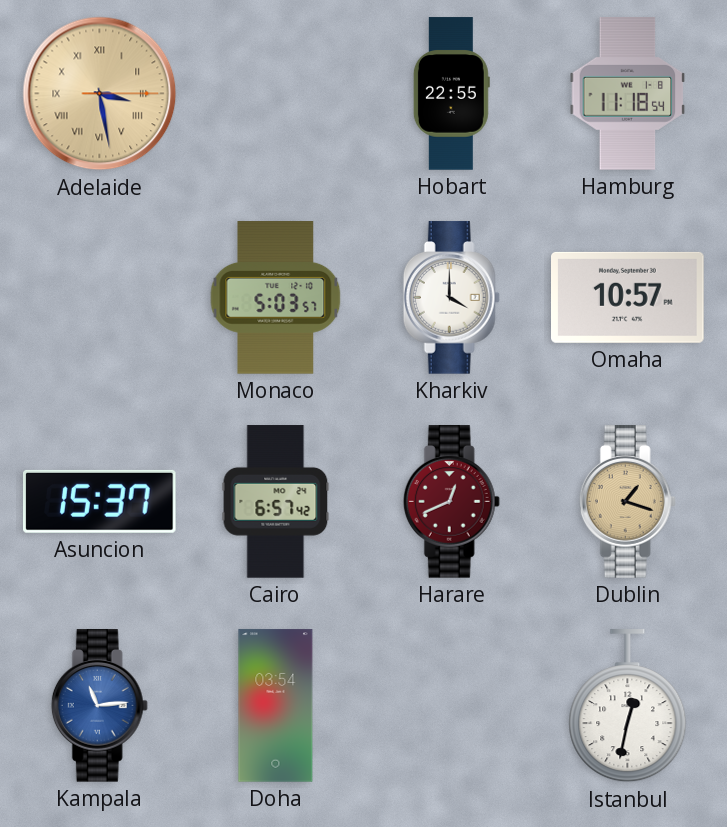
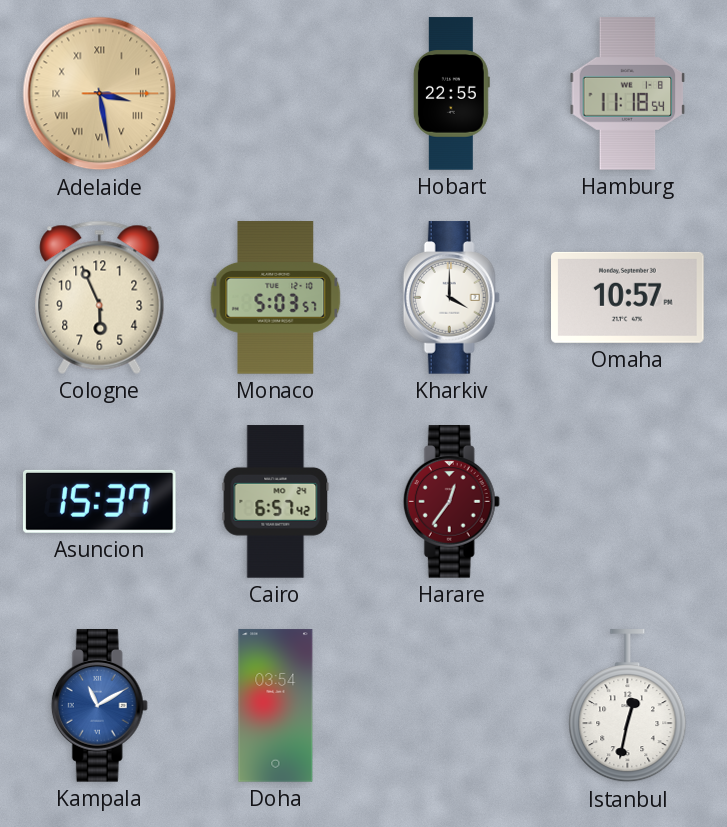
Cologne: none -> 5:56 (100, 297)
Harare: 12:41 -> 12:36 (451, 502)
Dublin: 1:18 -> none (627, 502)
Kampala: 11:14 -> 11:10 (99, 706)
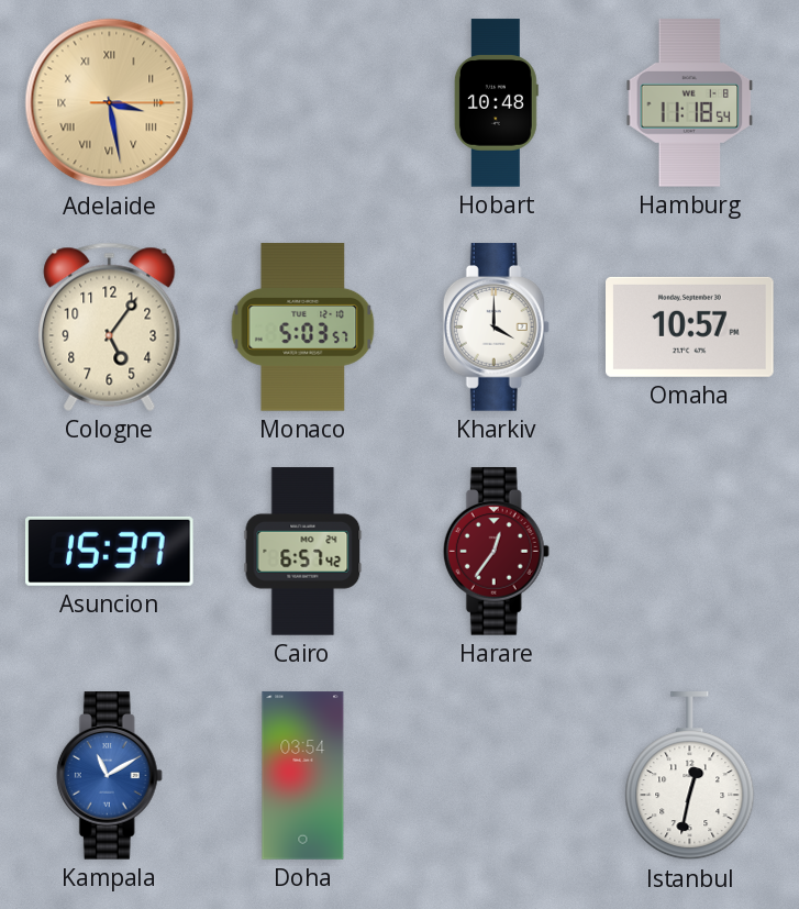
Hobart: 22:55 -> 10:48 (496, 103)
Cologne: 5:56 -> 5:06 (110, 326)
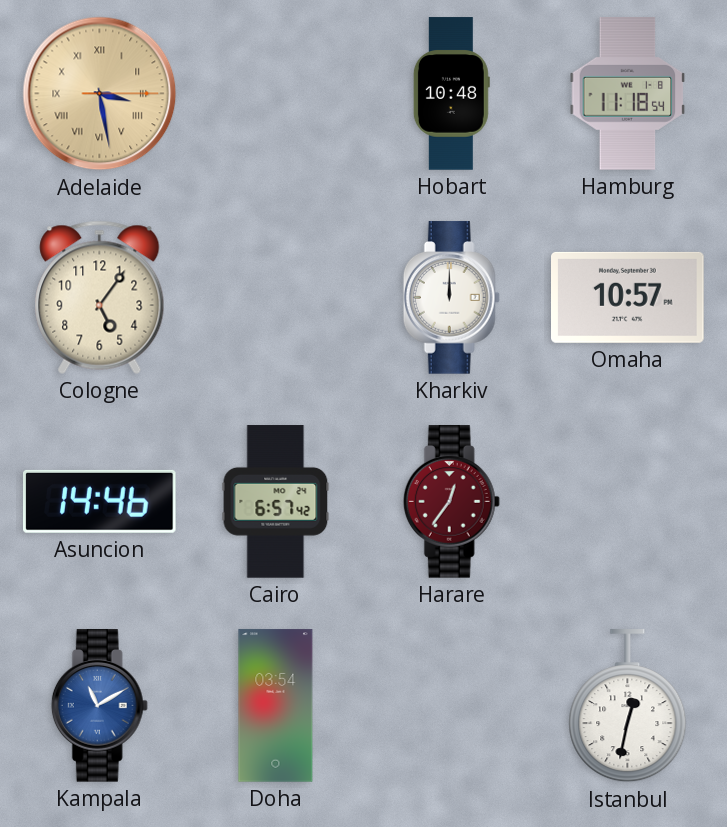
Monaco: 5:03 -> none (303, 328)
Kharkiv: 4:00 -> 12:00 (451, 298)
Asuncion: 15:37 -> 14:46 (100, 501)
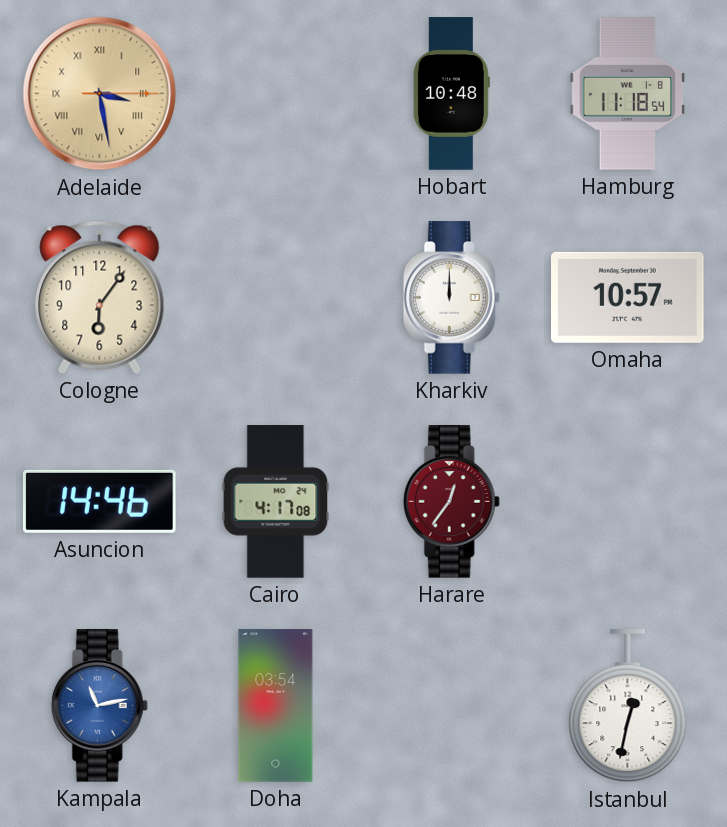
Cologne: 5:06 -> 6:06 (100, 297)
Cairo: 6:57 -> 4:17 (276, 502)
Kampala: 11:10 -> 11:13 (99, 706)
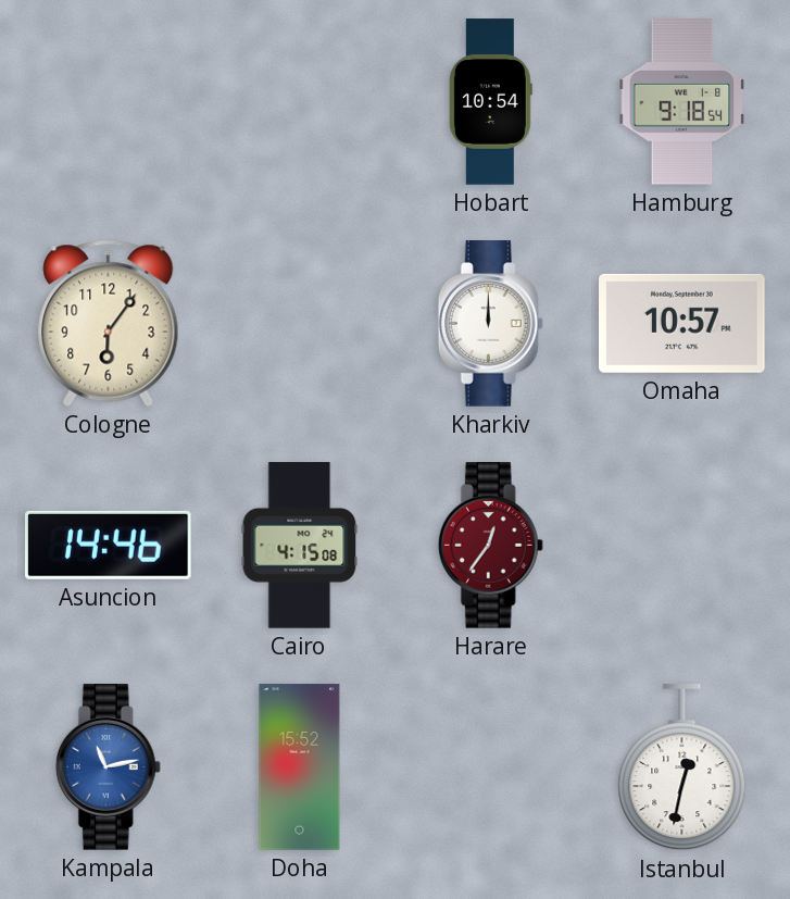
Adelaide: 3:28 -> none (100, 94)
Hobart: 10:48 -> 10:54 (490, 102)
Hamburg: 11:18 -> 9:18 (682, 102)
Cairo: 4:17 -> 4:15 (300, 546)
Doha: 03:54 -> 15:52 (300, 767)
